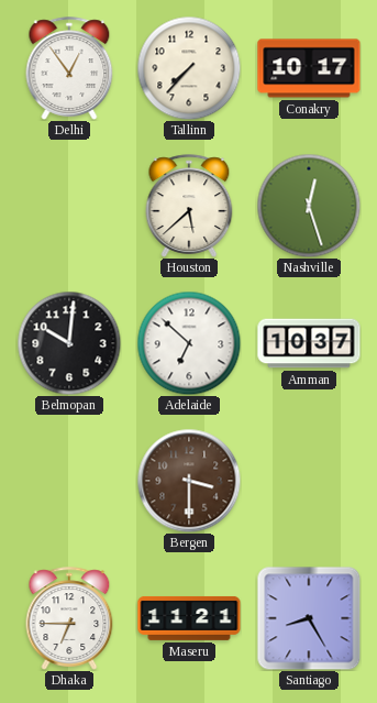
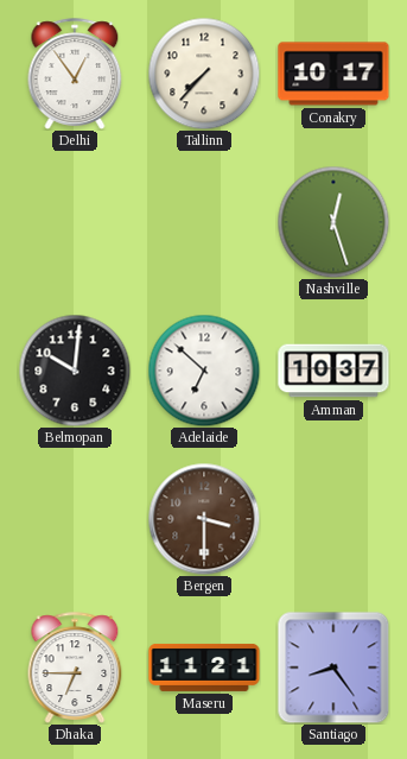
Houston: 5:38 -> none (189, 206)
Santiago: 8:25 -> 8:24 (333, 668)
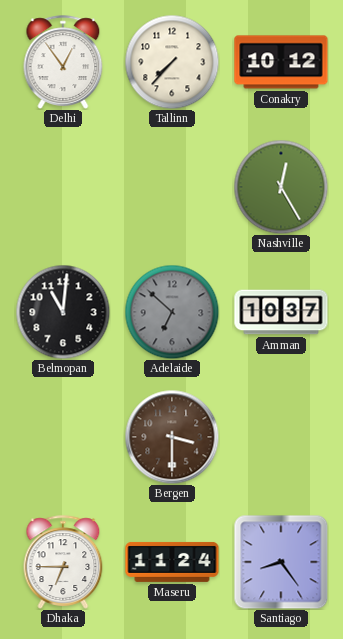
Conakry: 10:17 -> 10:12 (281, 62)
Nashville: 12:27 -> 12:25 (281, 187)
Belmopan: 10:01 -> 11:01 (63, 312)
Adelaide dial: white -> grey (172, 312)
Maseru: 11:21 -> 11:24 (172, 562)
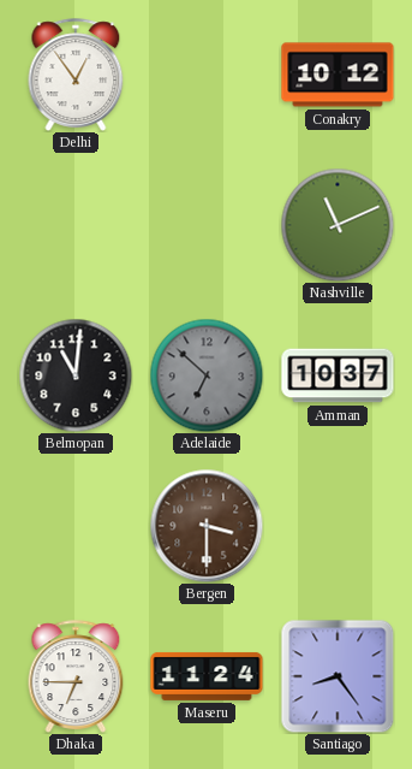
Tallinn: 7:37 -> none (172, 62)
Nashville: 12:25 -> 11:11 (338, 225)
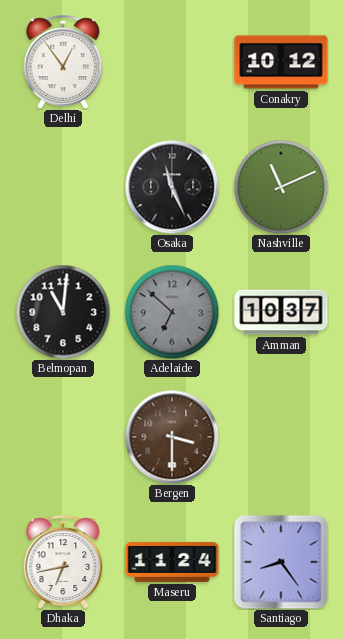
Osaka: none -> 11:26 (172, 187)
Dhaka: 6:45 -> 6:43 (63, 562)
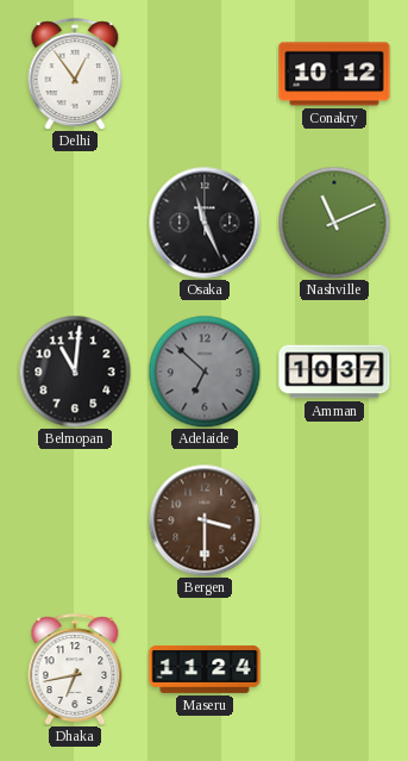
Santiago: 8:24 -> none (281, 562)
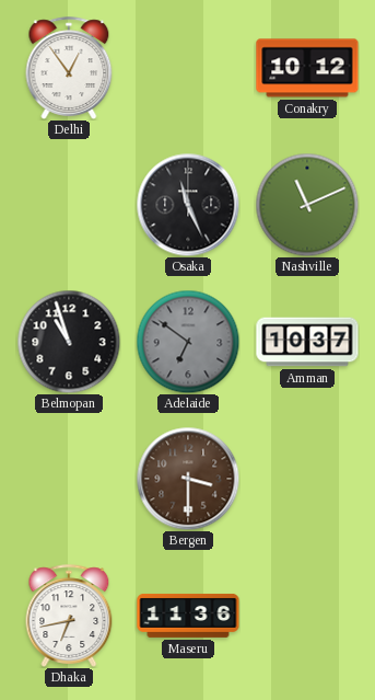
Belmopan: 11:01 -> 10:57 (69, 342)
Adelaide: 6:52 -> 6:51 (188, 342)
Maseru: 11:24 -> 11:36 (188, 616)
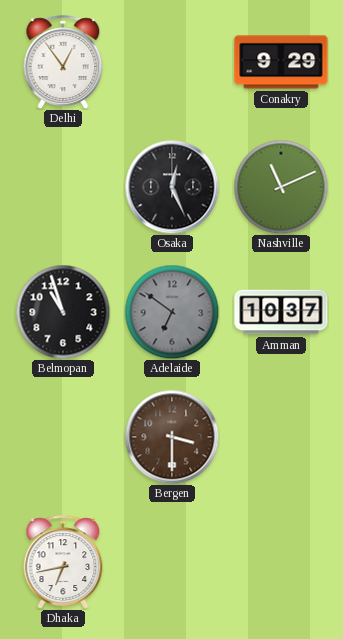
Conakry: 10:12 -> 9:29 (281, 62)
Osaka: 11:26 -> 12:26 (172, 187)
Maseru: 11:36 -> none (188, 616)
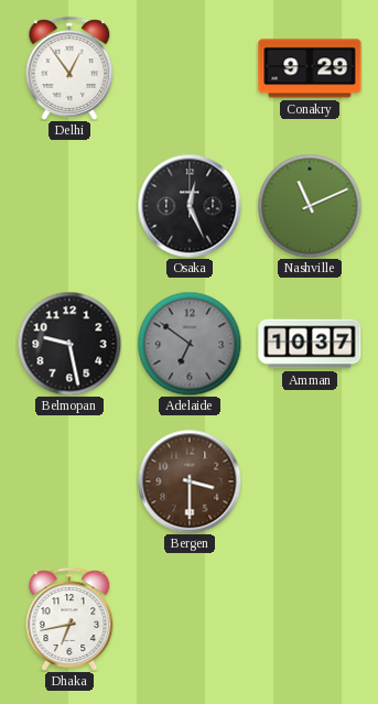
Belmopan: 10:57 -> 9:28 (69, 344)
